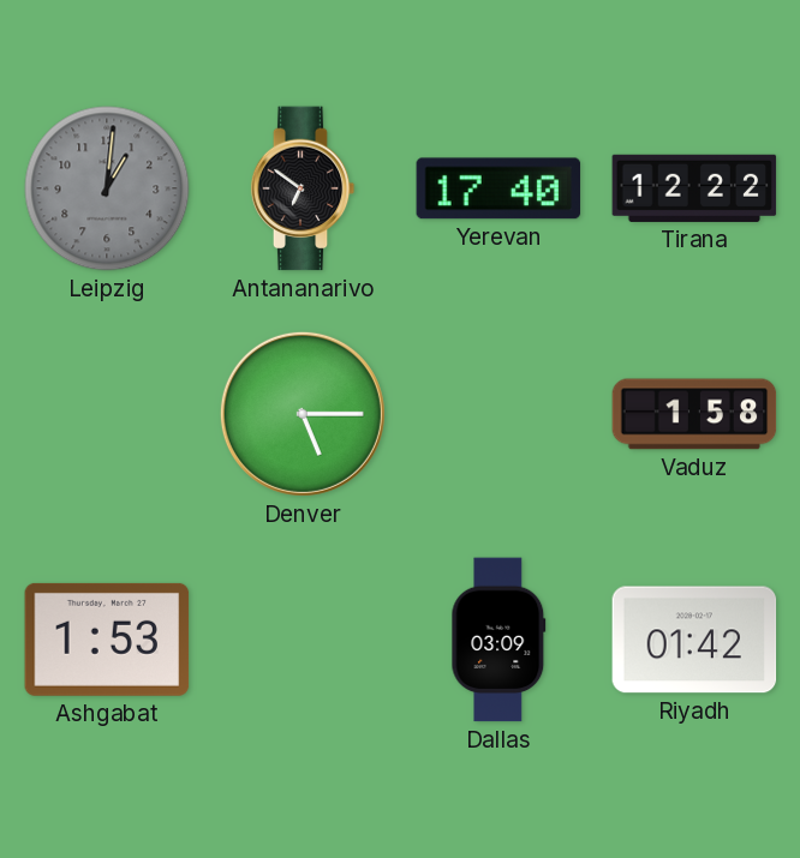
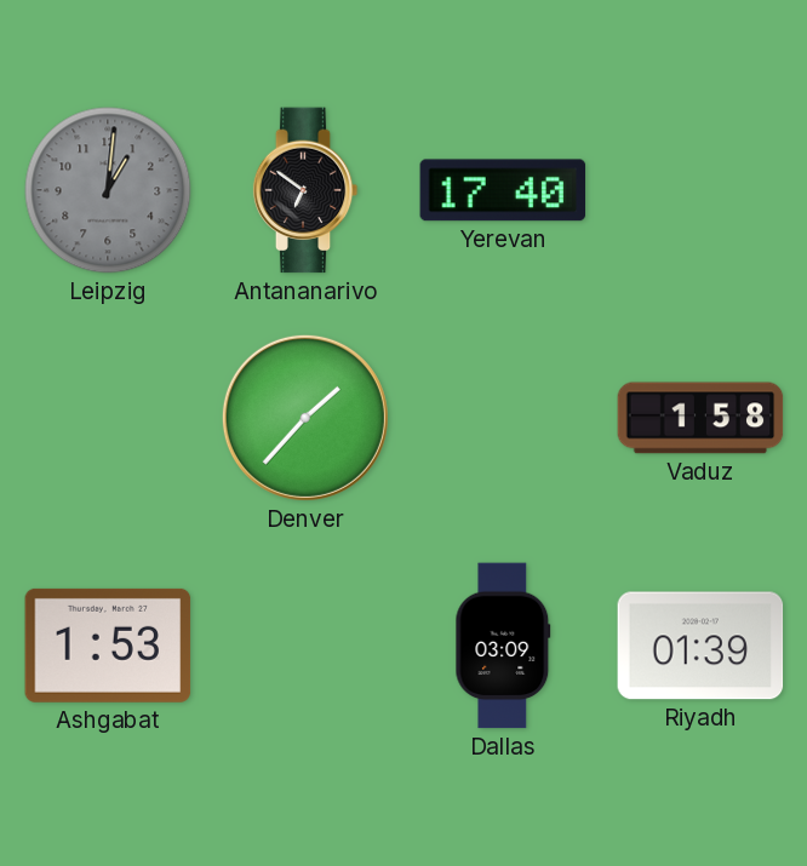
Tirana: 12:22 -> none (694, 188)
Denver: 5:15 -> 1:37 (305, 418)
Riyadh: 01:42 -> 01:39 (700, 646)
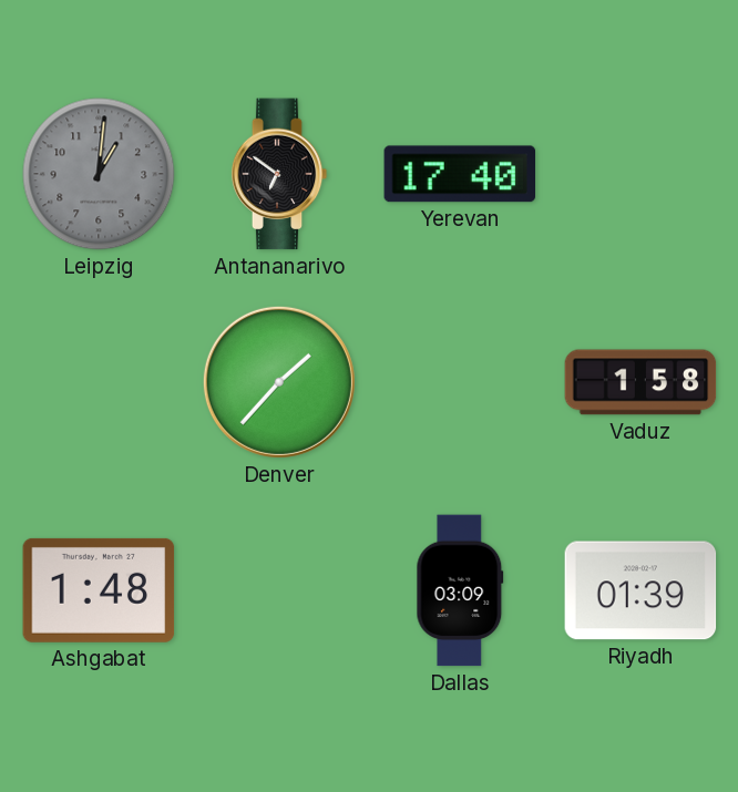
Ashgabat: 1:53 -> 1:48 (99, 590)
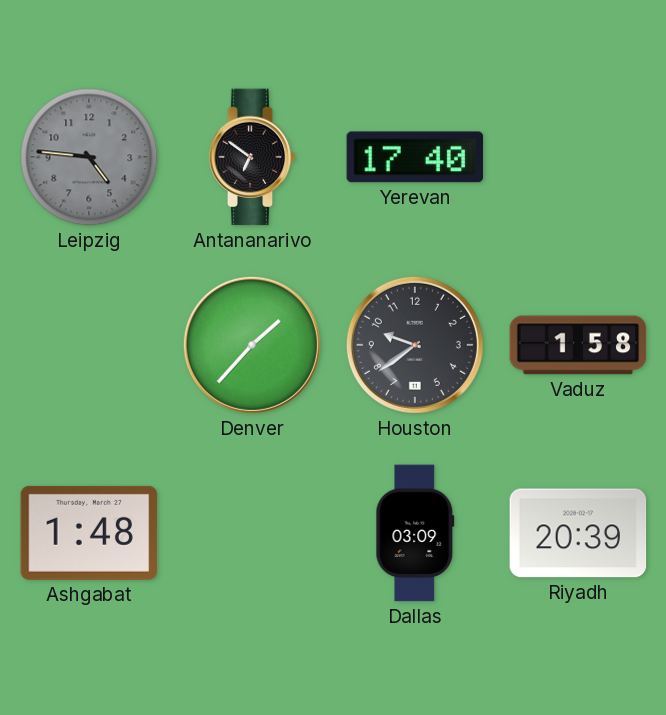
Leipzig: 1:01 -> 4:46 (89, 157)
Houston: none -> 9:39 (415, 345)
Riyadh: 01:39 -> 20:39 (578, 533)
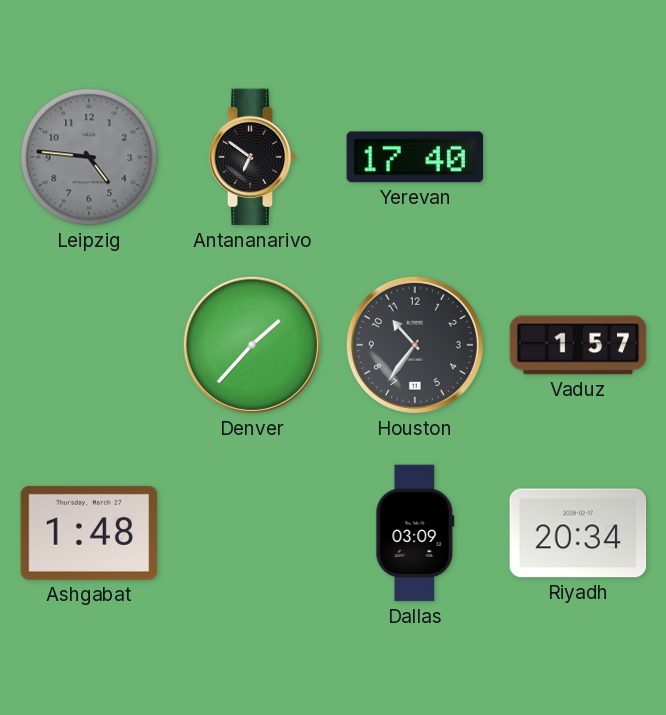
Houston: 9:39 -> 10:36 (415, 345)
Vaduz: 1:58 -> 1:57 (578, 345)
Riyadh: 20:39 -> 20:34 (578, 533)
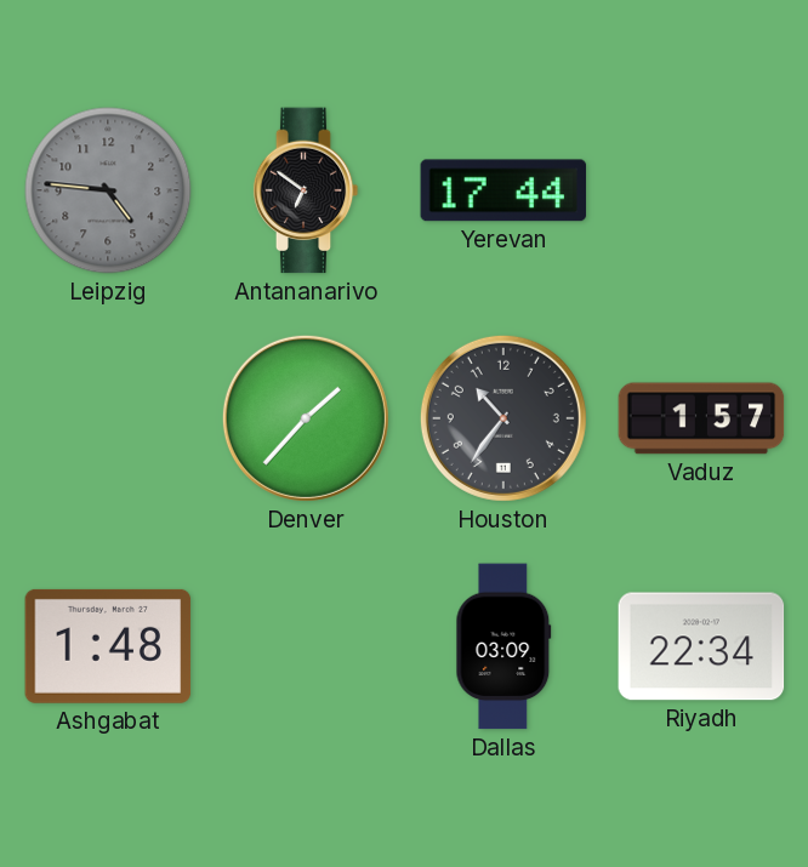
Yerevan: 17:40 -> 17:44 (503, 190)
Riyadh: 20:34 -> 22:34 (701, 646)
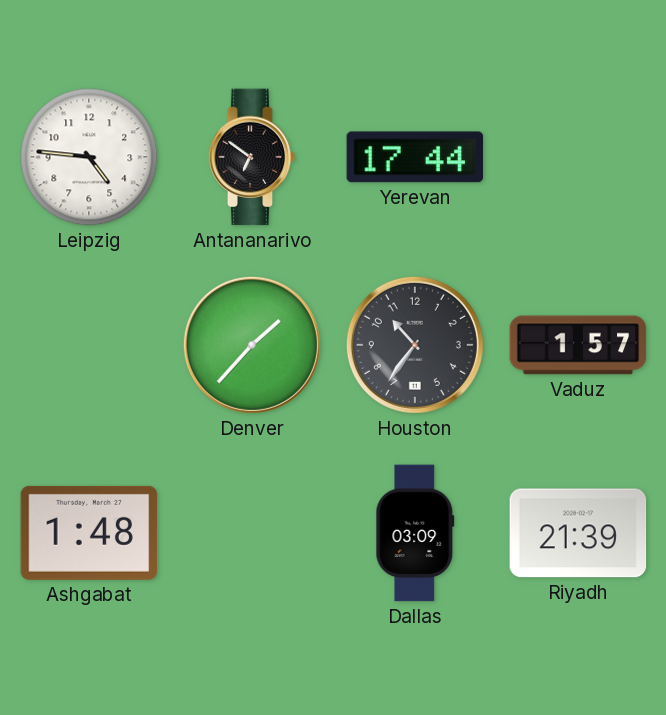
Leipzig dial: grey -> white (89, 157)
Riyadh: 22:34 -> 21:39 (578, 533)
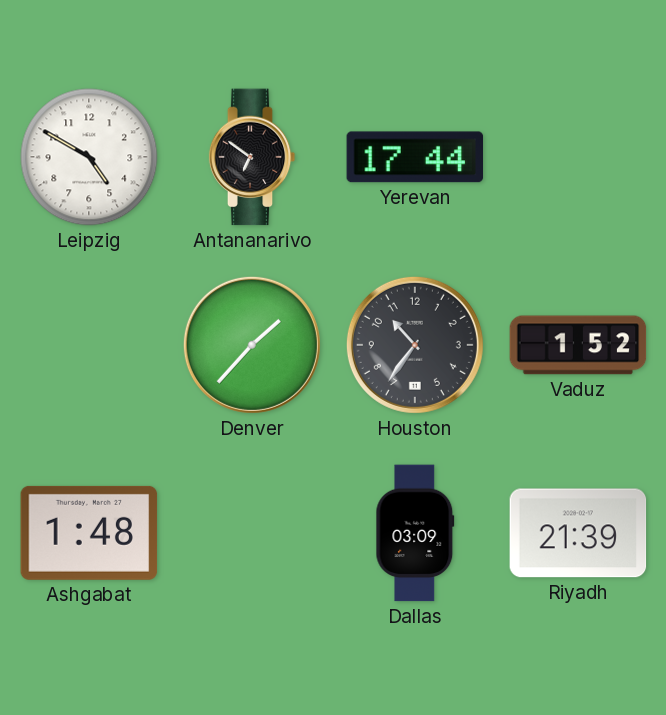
Leipzig: 4:46 -> 4:50 (89, 157)
Vaduz: 1:57 -> 1:52 (578, 345)
